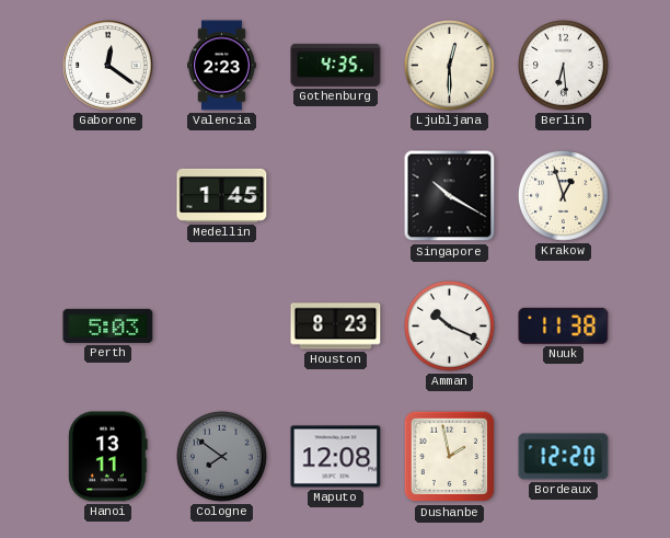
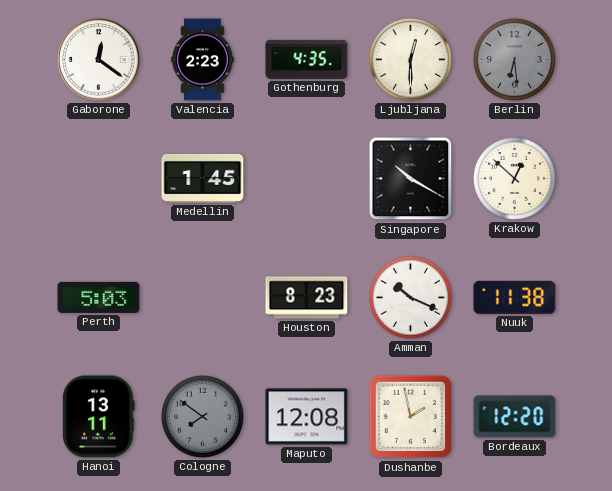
Berlin dial: white -> grey (514, 59)
Krakow: 12:57 -> 12:52 (514, 178)
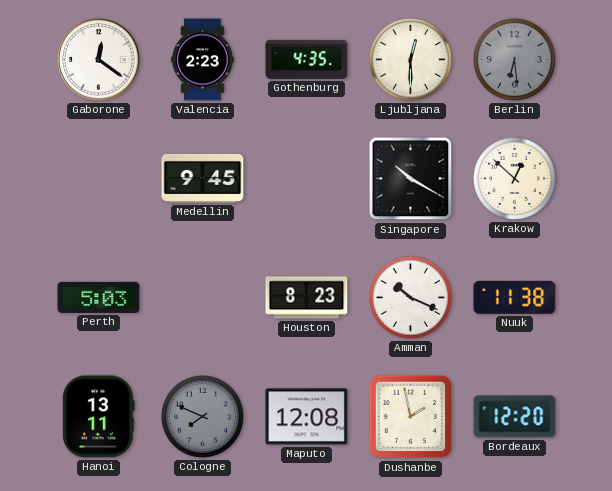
Medellin: 1:45 -> 9:45 (203, 178)
Cologne: 7:51 -> 7:49 (202, 416)
